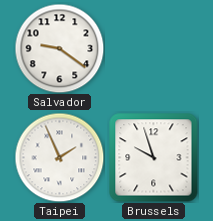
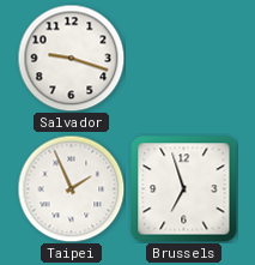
Salvador: 9:21 -> 9:18 (71, 58)
Brussels: 9:57 -> 6:57 (184, 189)
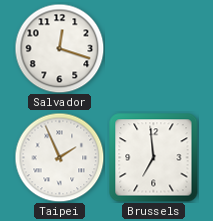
Salvador: 9:18 -> 12:18 (59, 48)
Brussels: 6:57 -> 6:59 (154, 158)
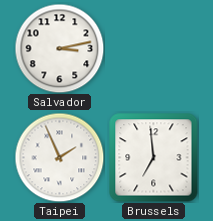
Salvador: 12:18 -> 3:13 (59, 48)
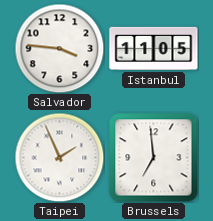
Salvador: 3:13 -> 3:46 (59, 48)
Istanbul: none -> 11:05 (154, 48)
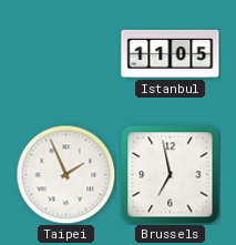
Salvador: 3:46 -> none (59, 48)
Brussels: 6:59 -> 6:58 (171, 175)
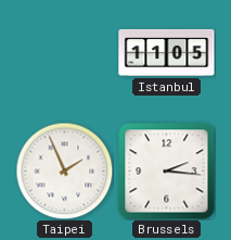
Brussels: 6:58 -> 2:16 (167, 172)
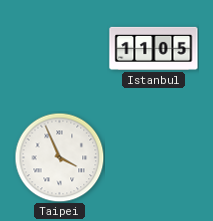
Taipei: 1:56 -> 3:56 (59, 157)
Brussels: 2:16 -> none (167, 172)
